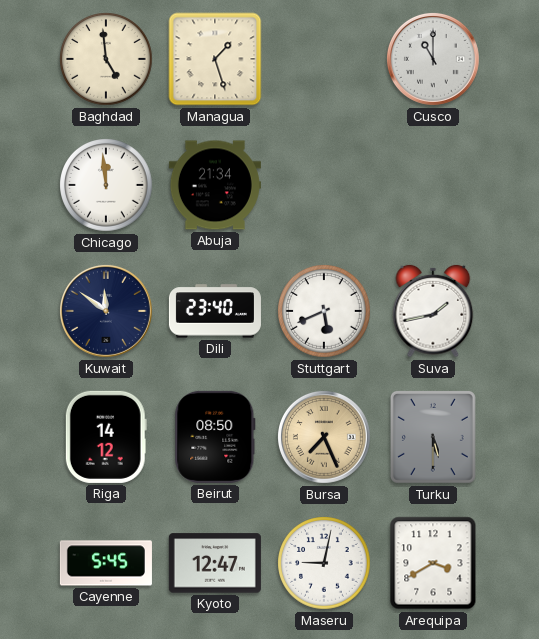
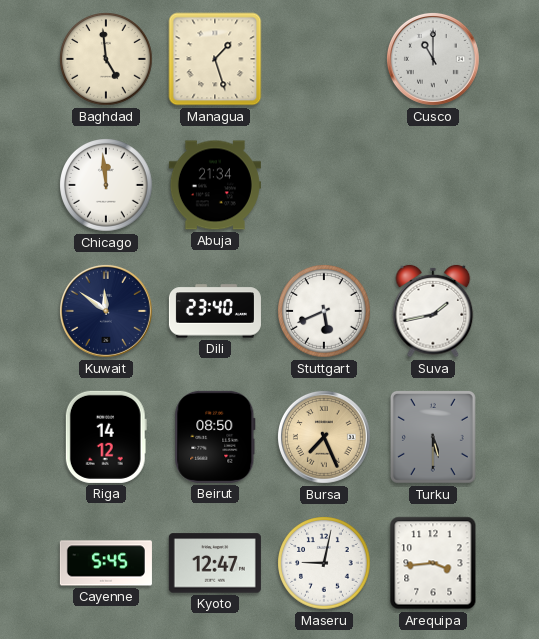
Arequipa: 3:40 -> 3:44 (433, 563)
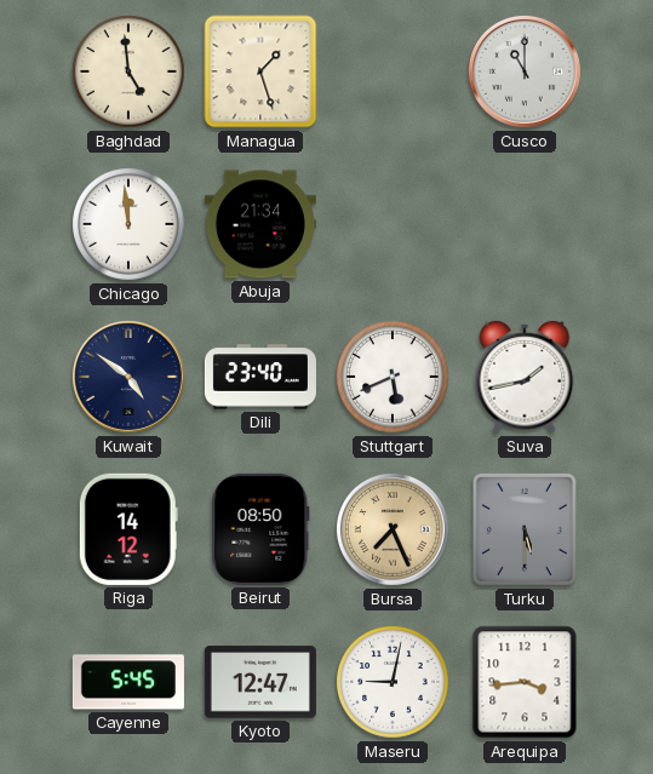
Kuwait: 11:51 -> 4:51 (128, 377)
